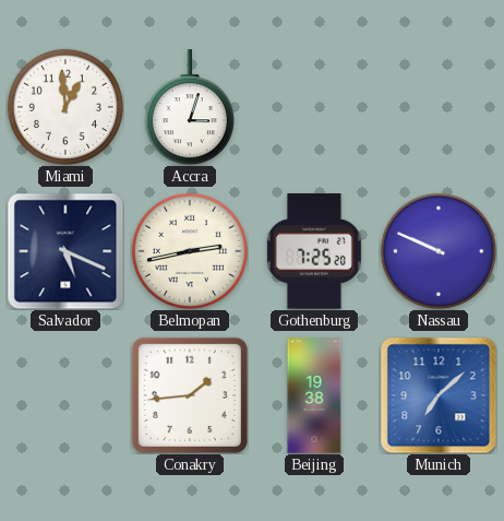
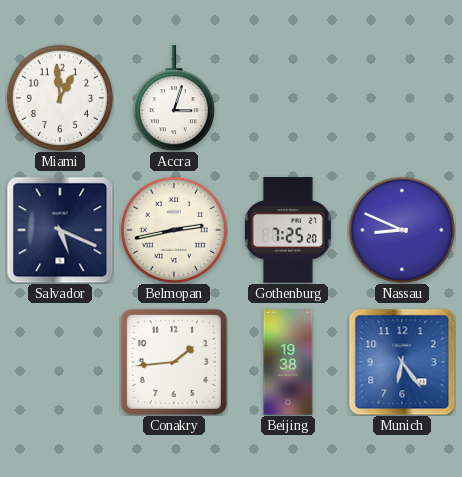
Nassau: 9:49 -> 8:49 (402, 230)
Munich: 7:08 -> 6:24 (402, 362)
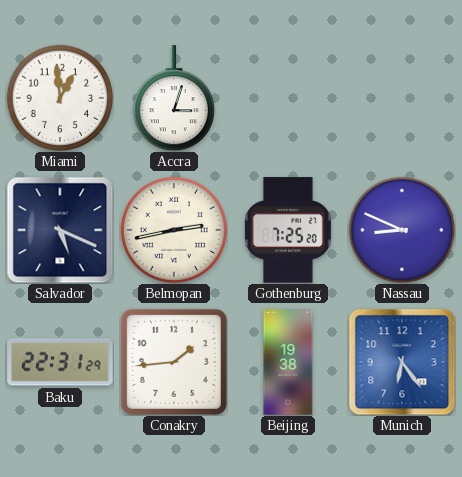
Baku: none -> 22:31 (60, 362)
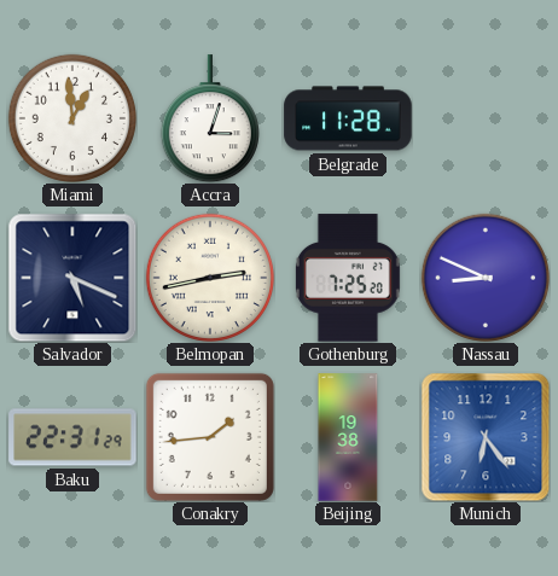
Belgrade: none -> 11:28 (348, 118)
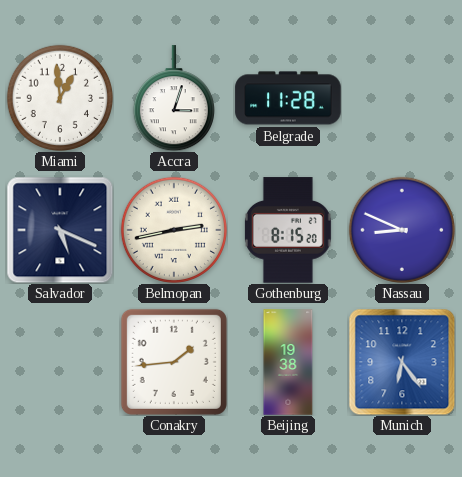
Gothenburg: 7:25 -> 8:15 (288, 230)
Baku: 22:31 -> none (72, 437)
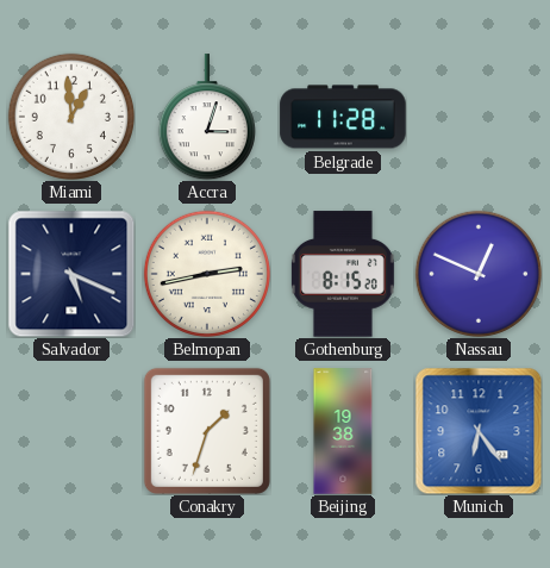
Nassau: 8:49 -> 12:49 (479, 274)
Conakry: 1:44 -> 1:33 (207, 431)
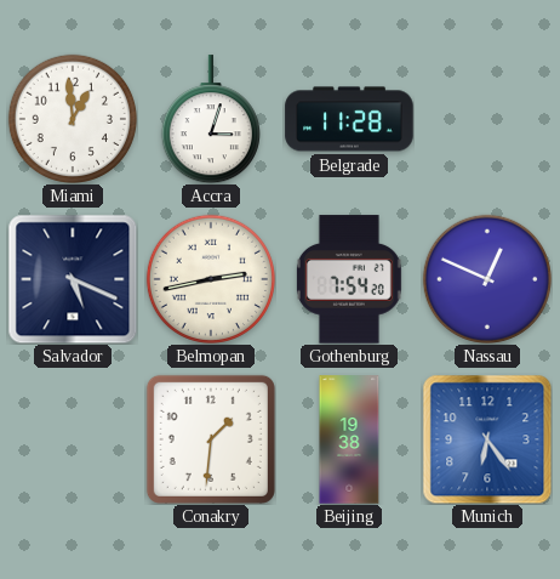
Gothenburg: 8:15 -> 7:54 (349, 279)
Conakry: 1:33 -> 1:31 (211, 439)
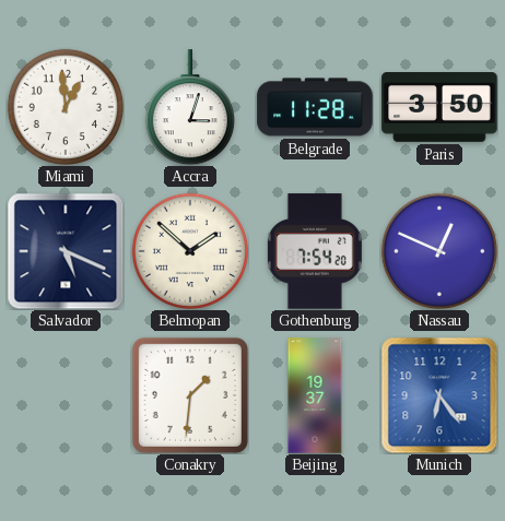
Paris: none -> 3:50 (439, 108)
Belmopan: 2:43 -> 1:52 (190, 251)
Beijing: 19:38 -> 19:37 (315, 395)
